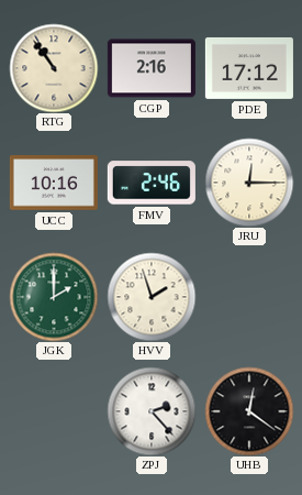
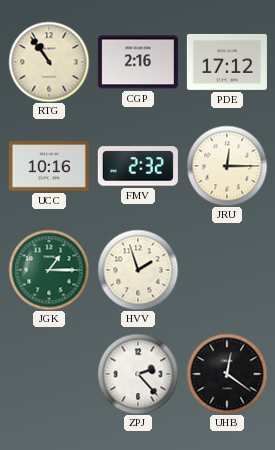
FMV: 2:46 -> 2:32 (138, 166)
JGK: 2:00 -> 1:15 (49, 270)
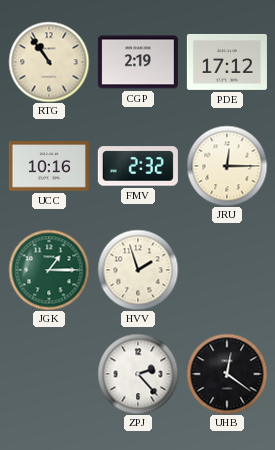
CGP: 2:16 -> 2:19 (138, 62)
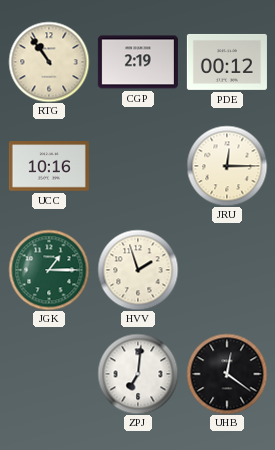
PDE: 17:12 -> 00:12 (227, 62)
FMV: 2:32 -> none (138, 166)
ZPJ: 2:23 -> 7:01 (138, 374)
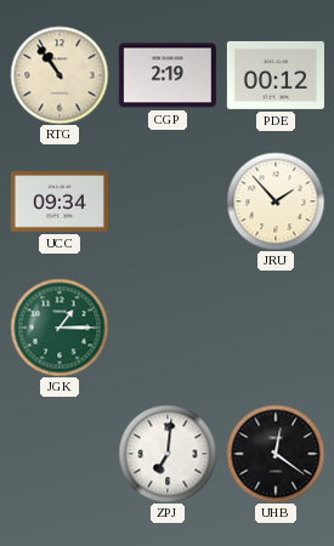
UCC: 10:16 -> 09:34 (60, 201)
JRU: 12:15 -> 1:53 (276, 201)
HVV: 1:57 -> none (138, 270)
